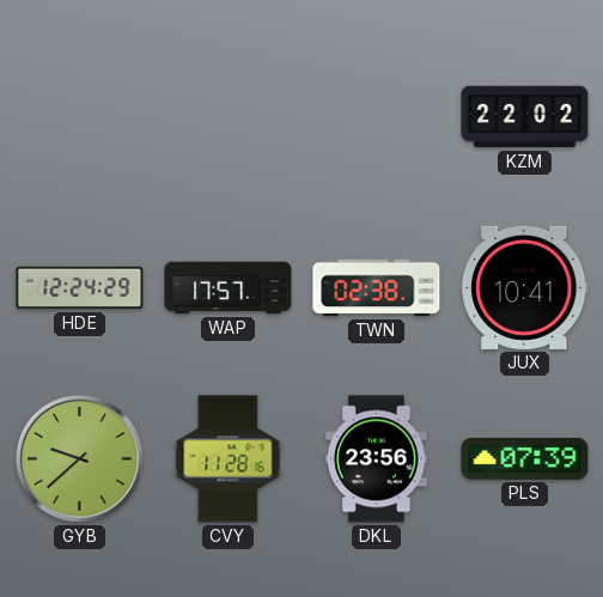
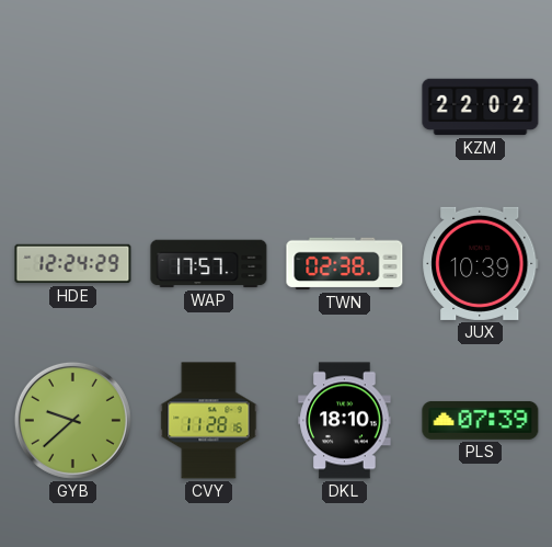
JUX: 10:41 -> 10:39 (481, 263)
DKL: 23:56 -> 18:10 (345, 421)
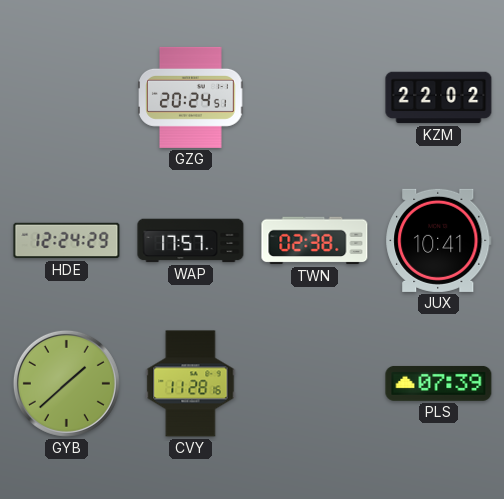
GZG: none -> 20:24 (191, 97)
JUX: 10:39 -> 10:41 (439, 240)
GYB: 9:38 -> 1:38 (66, 383)
DKL: 18:10 -> none (345, 421)
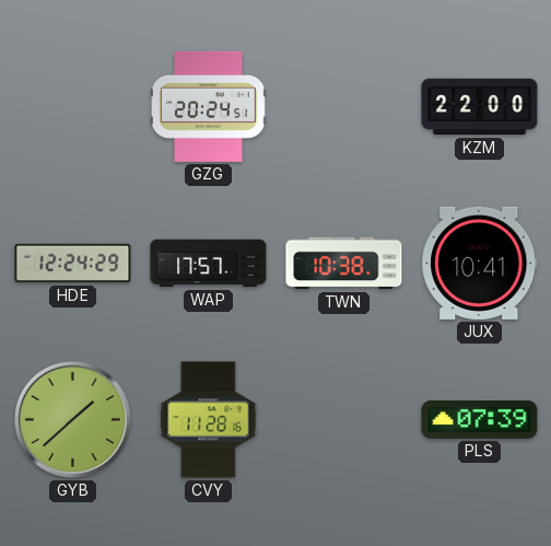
KZM: 22:02 -> 22:00 (480, 107)
TWN: 02:38 -> 10:38 (344, 264)
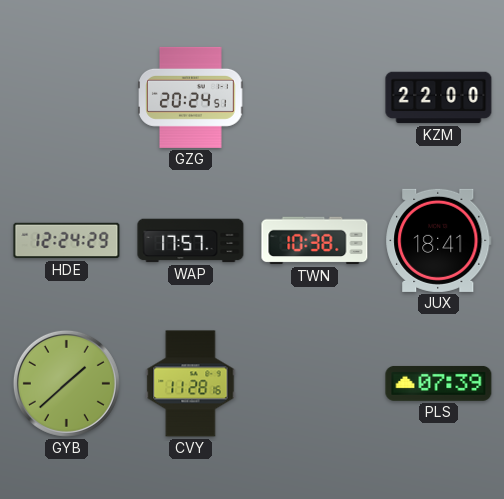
JUX: 10:41 -> 18:41 (439, 240)
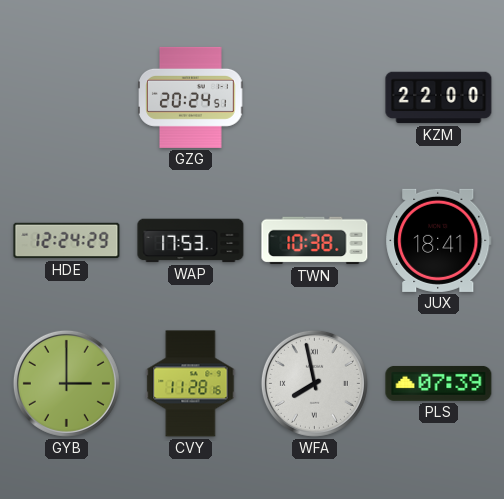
WAP: 17:57 -> 17:53 (191, 241)
GYB: 1:38 -> 3:00 (66, 383)
WFA: none -> 7:58 (314, 383)
